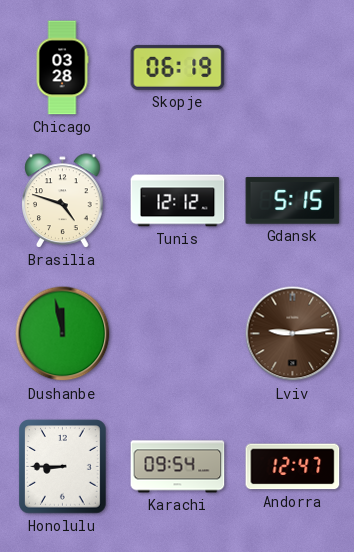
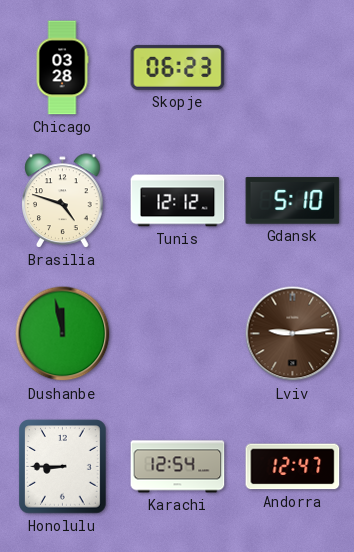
Skopje: 06:19 -> 06:23 (178, 67)
Gdansk: 5:15 -> 5:10 (293, 201)
Karachi: 09:54 -> 12:54 (178, 467)
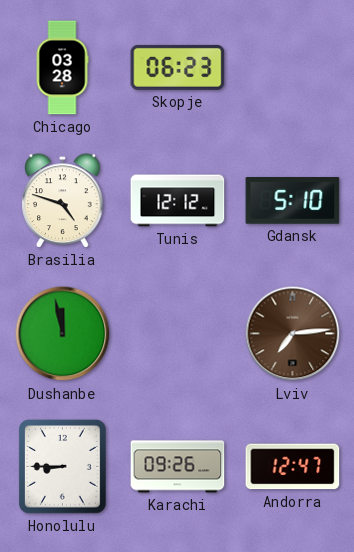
Lviv: 9:14 -> 7:14 (293, 334)
Karachi: 12:54 -> 09:26 (178, 467)
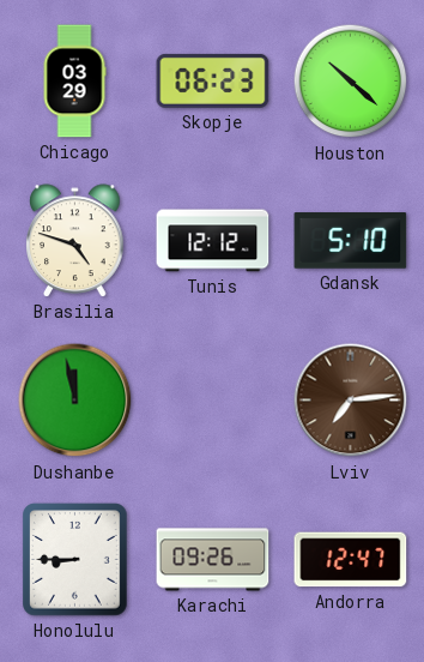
Chicago: 03:28 -> 03:29 (74, 82)
Houston: none -> 10:22 (351, 82)
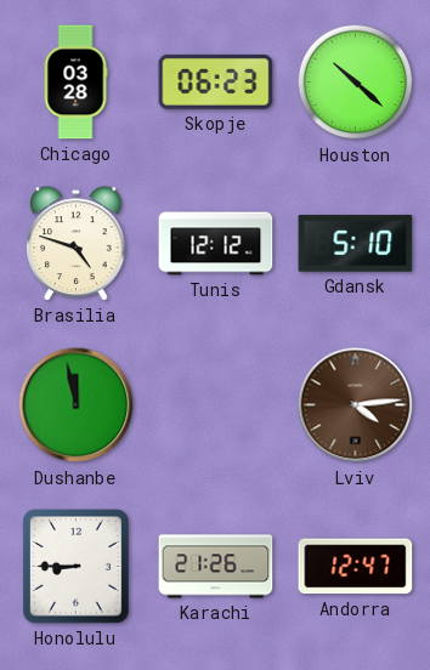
Chicago: 03:29 -> 03:28 (75, 83)
Lviv: 7:14 -> 4:14 (356, 405)
Karachi: 09:26 -> 21:26 (216, 567)
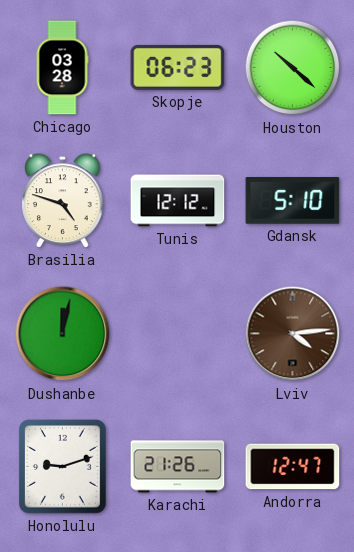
Dushanbe: 11:58 -> 12:02 (63, 334)
Honolulu: 8:45 -> 9:12 (63, 467)
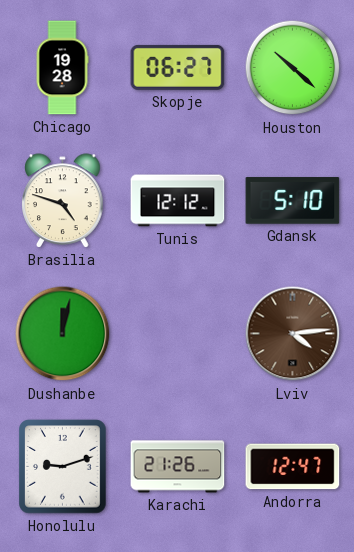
Chicago: 03:28 -> 19:28 (62, 68)
Skopje: 06:23 -> 06:27 (178, 67)
